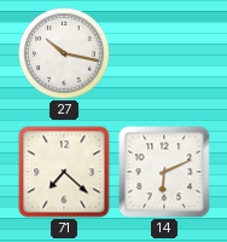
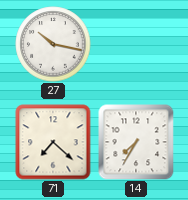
14: 6:11 -> 7:35 (136, 142)
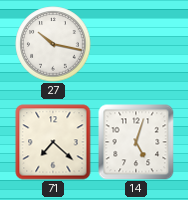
14: 7:35 -> 5:03 (136, 142)
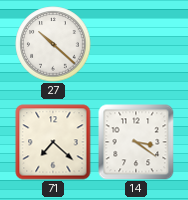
27: 10:17 -> 10:22 (53, 44)
14: 5:03 -> 3:21 (136, 142)
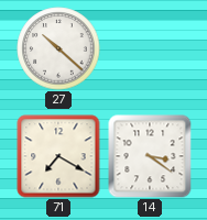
71: 7:22 -> 7:20 (58, 156)
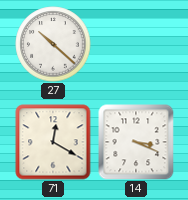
71: 7:20 -> 12:20 (53, 142)
14: 3:21 -> 3:19 (136, 142)
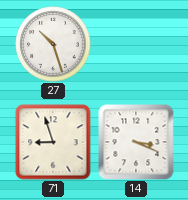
27: 10:22 -> 10:27 (53, 44)
71: 12:20 -> 8:57 (53, 142)
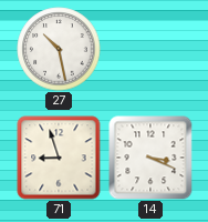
27: 10:27 -> 10:28 (59, 49)
